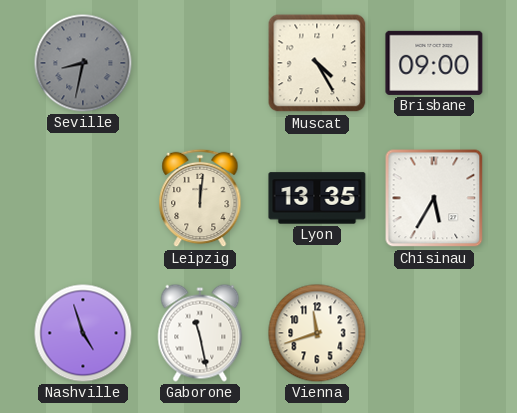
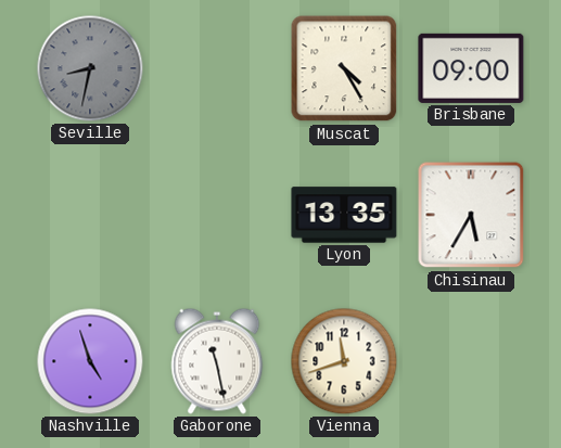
Leipzig: 12:01 -> none (200, 198)
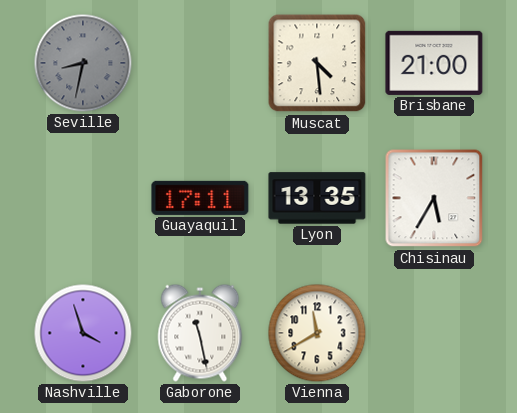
Muscat: 4:25 -> 4:29 (317, 63)
Brisbane: 09:00 -> 21:00 (434, 63)
Guayaquil: none -> 17:11 (200, 198)
Nashville: 4:57 -> 3:57 (83, 333)
Vienna: 11:42 -> 11:40 (317, 333)
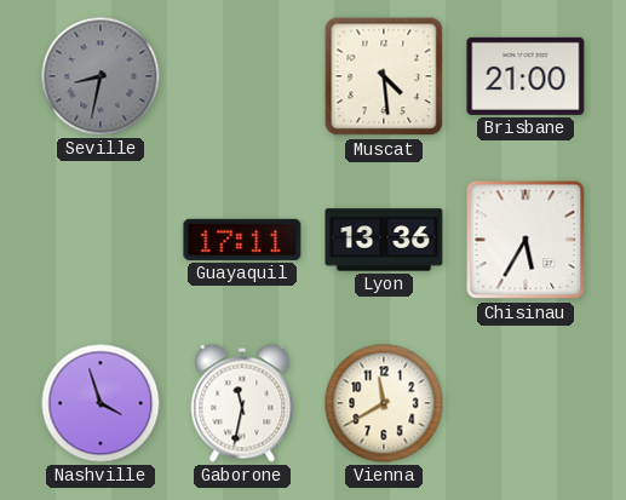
Lyon: 13:35 -> 13:36 (384, 240)
Gaborone: 11:28 -> 11:32 (242, 403)
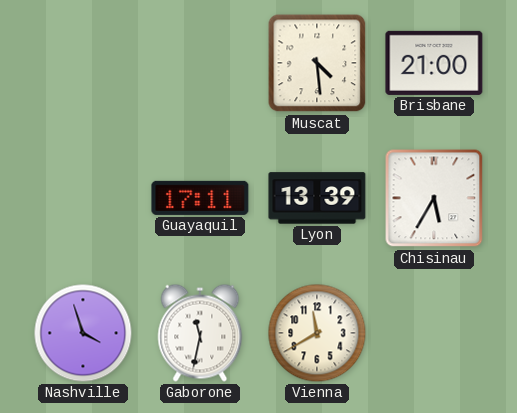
Seville: 8:32 -> none (100, 76)
Lyon: 13:36 -> 13:39 (317, 198)
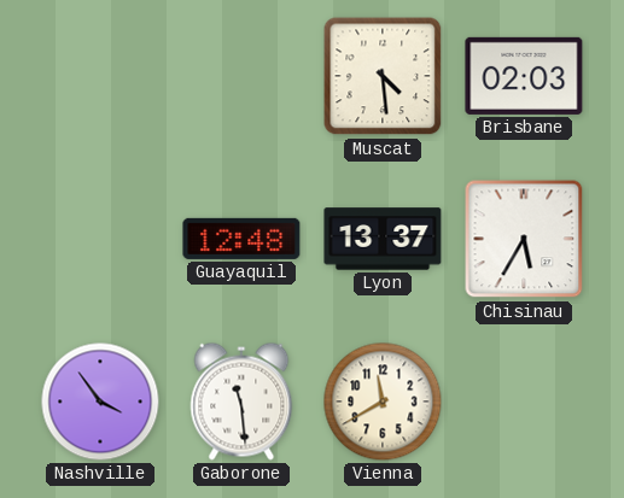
Brisbane: 21:00 -> 02:03 (524, 76)
Guayaquil: 17:11 -> 12:48 (241, 239)
Lyon: 13:39 -> 13:37 (383, 239)
Nashville: 3:57 -> 3:54 (100, 402)
Gaborone: 11:32 -> 11:29 (241, 402)
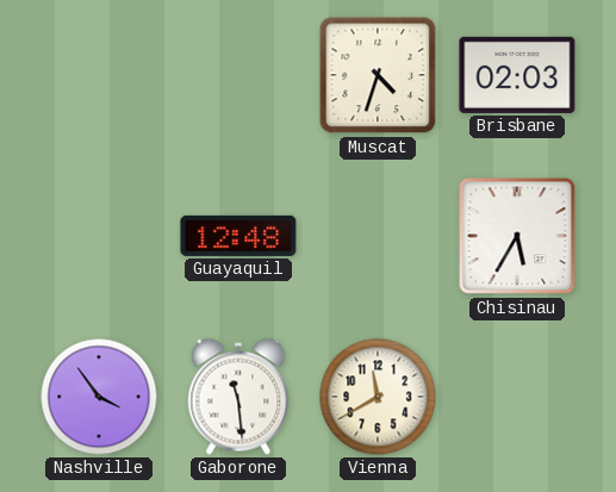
Muscat: 4:29 -> 4:33 (378, 75)
Lyon: 13:37 -> none (383, 239)
